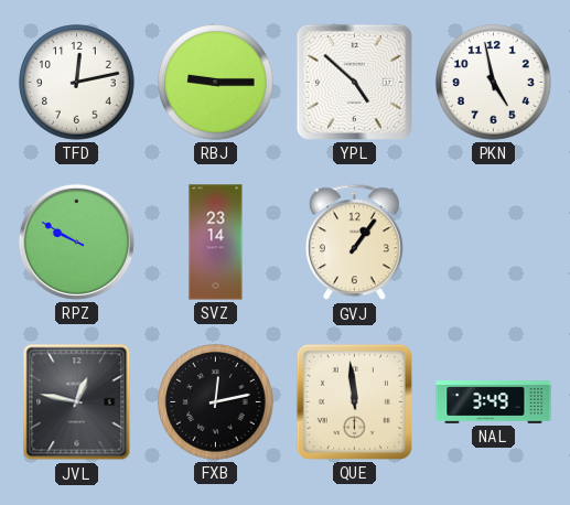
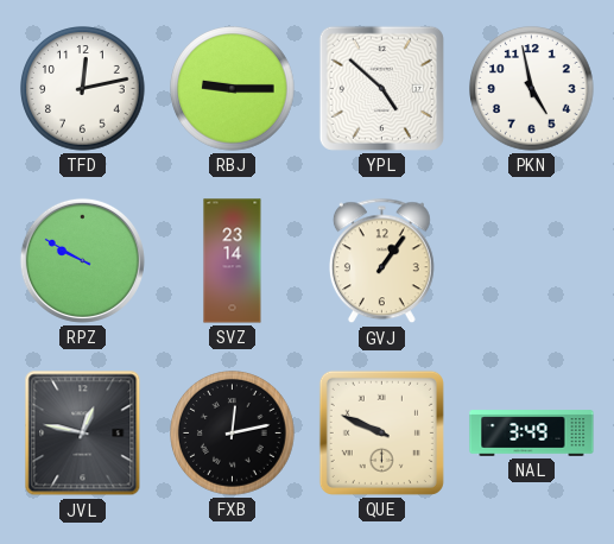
QUE: 11:59 -> 9:49 (381, 432)
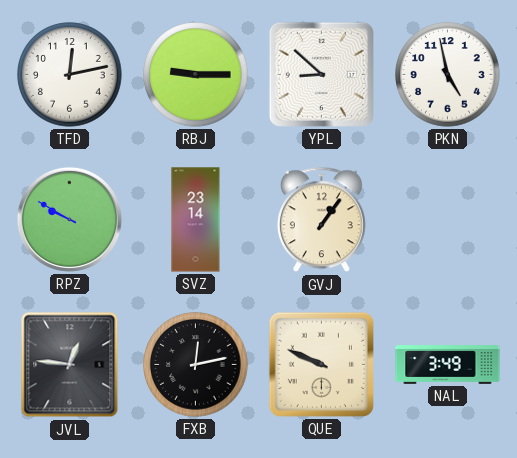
YPL: 4:52 -> 8:52 (321, 74)
JVL: 12:47 -> 12:46 (70, 365)
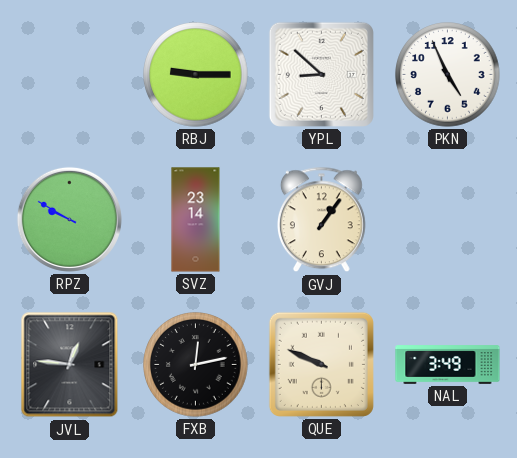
TFD: 12:13 -> none (70, 75)
PKN: 4:58 -> 4:56 (448, 75)
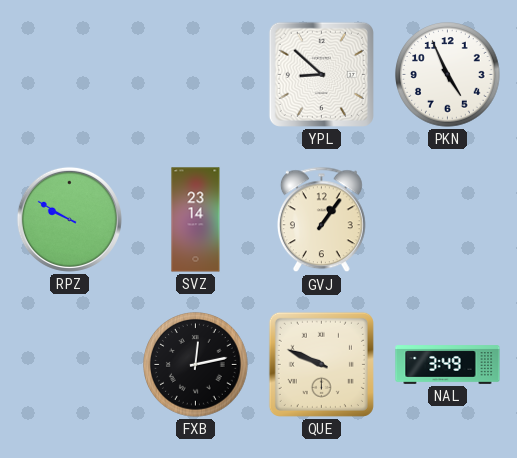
RBJ: 9:15 -> none (196, 75)
JVL: 12:46 -> none (70, 365)
